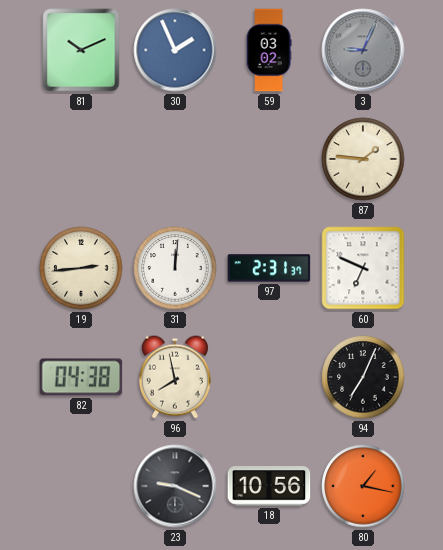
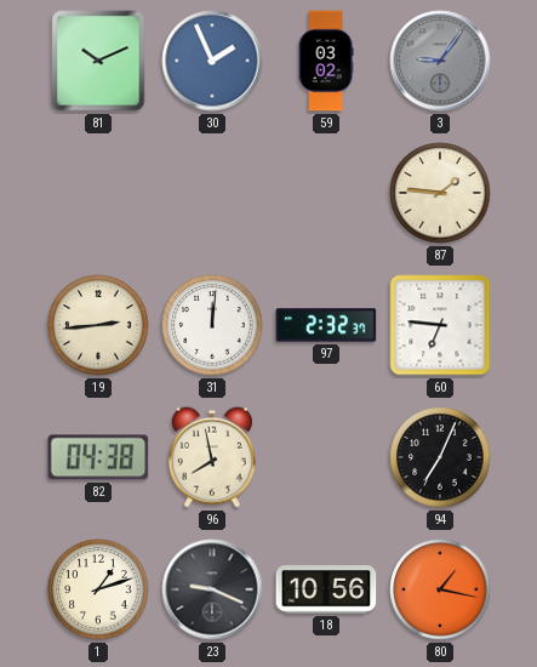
3: 9:04 -> 9:06 (440, 61)
97: 2:31 -> 2:32 (326, 325)
60: 6:49 -> 6:46 (440, 325)
1: none -> 1:12 (98, 589)
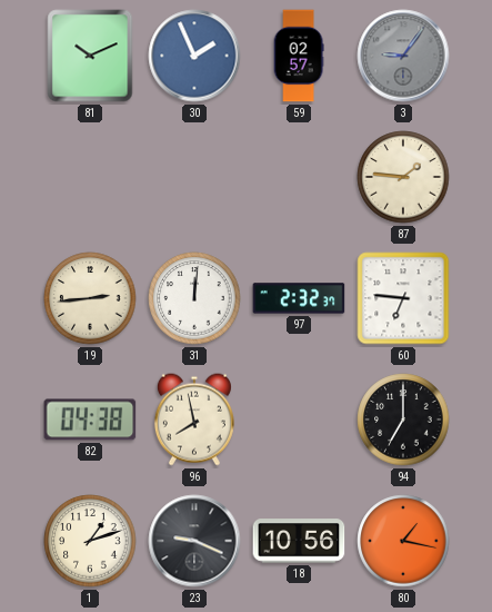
59: 03:02 -> 02:57 (299, 56)
94: 7:04 -> 7:00 (403, 419)
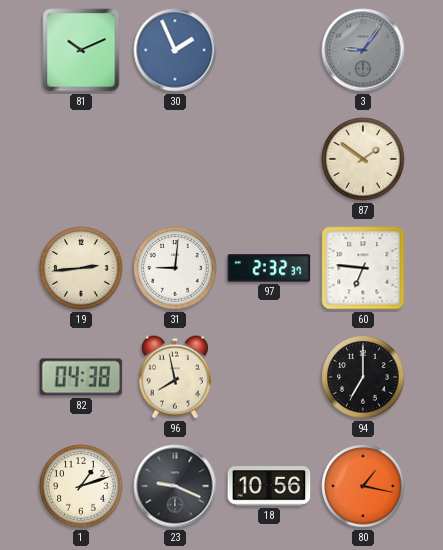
59: 02:57 -> none (299, 56)
87: 1:46 -> 1:51 (363, 159)
31: 12:01 -> 9:01 (175, 268)
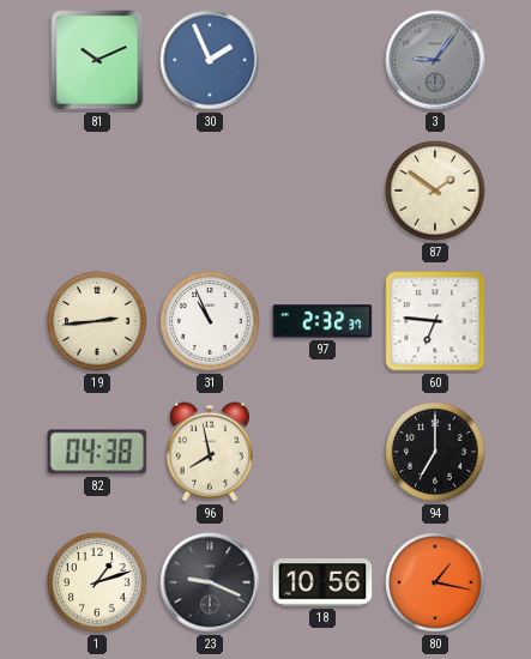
31: 9:01 -> 10:56 (210, 321)
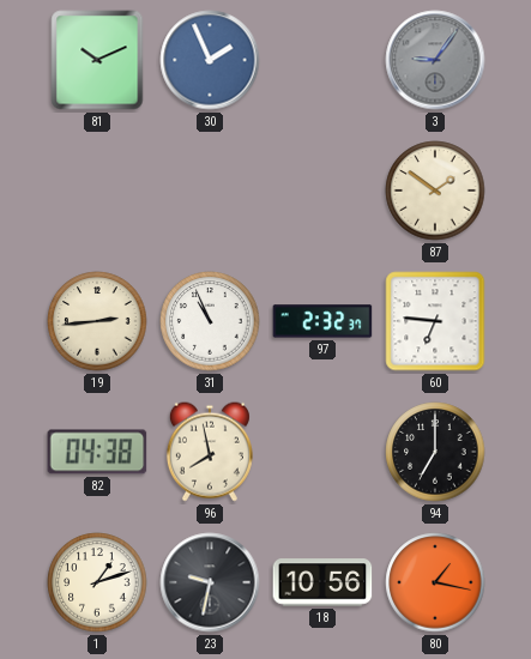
23: 9:19 -> 9:32 (210, 582)
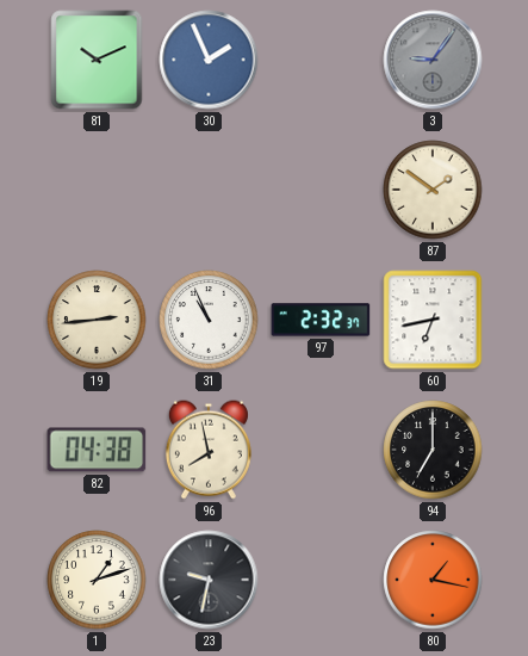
60: 6:46 -> 6:43 (433, 320)
18: 10:56 -> none (322, 582)
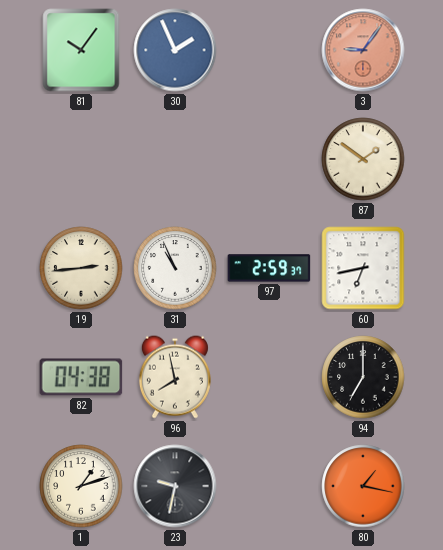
81: 10:11 -> 10:06 (81, 50)
3 dial: grey -> salmon (363, 50)
97: 2:32 -> 2:59 (269, 268)
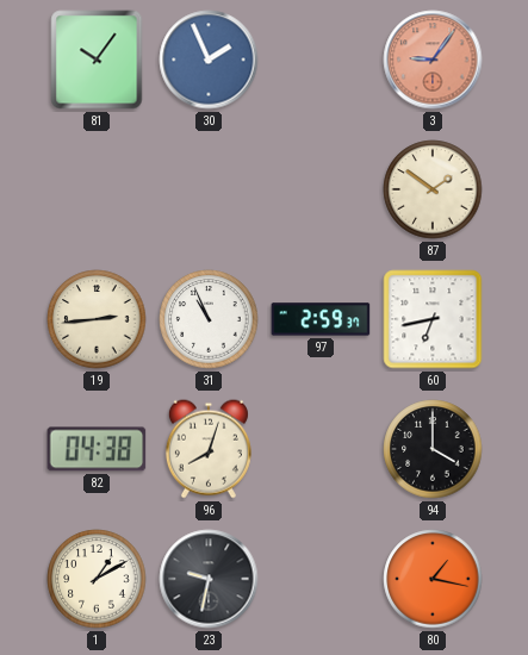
96: 7:58 -> 8:03 (209, 449)
94: 7:00 -> 4:00 (433, 449)
1: 1:12 -> 1:10 (97, 579)
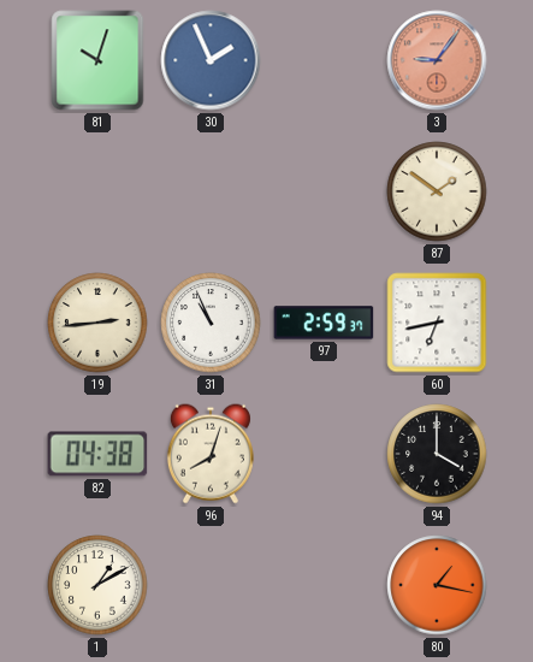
81: 10:06 -> 10:03 (97, 60)
23: 9:32 -> none (209, 579)
